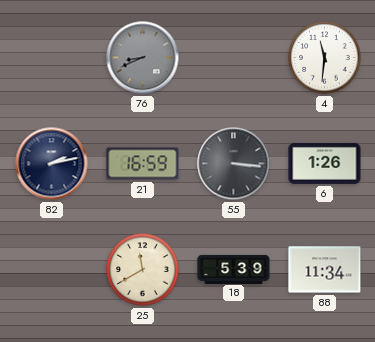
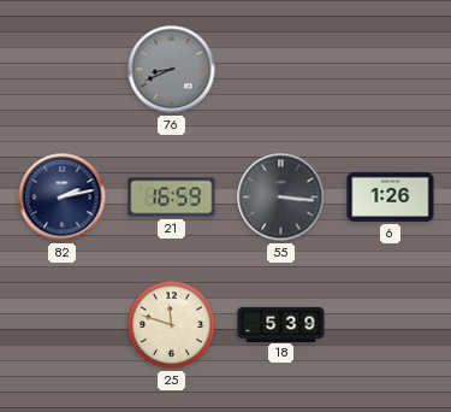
4: 11:31 -> none (325, 58)
25: 11:40 -> 11:48 (172, 325)
88: 11:34 -> none (325, 270)
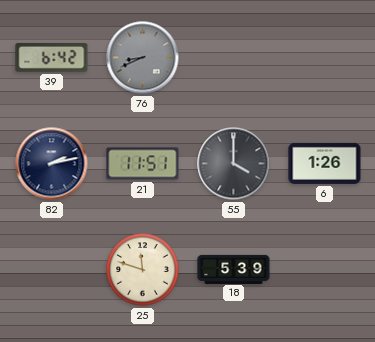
39: none -> 6:42 (52, 58)
21: 16:59 -> 11:51 (143, 164)
55: 3:16 -> 4:00 (234, 164)
